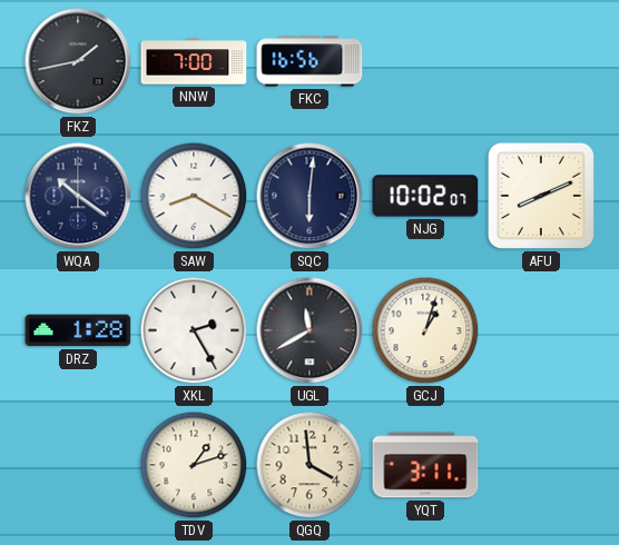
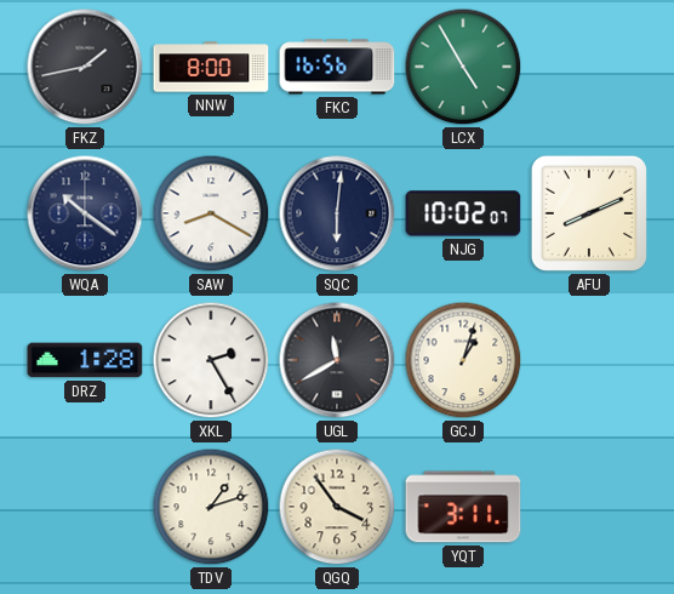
NNW: 7:00 -> 8:00 (211, 67)
LCX: none -> 4:55 (463, 67)
QGQ: 3:59 -> 3:54 (337, 507)
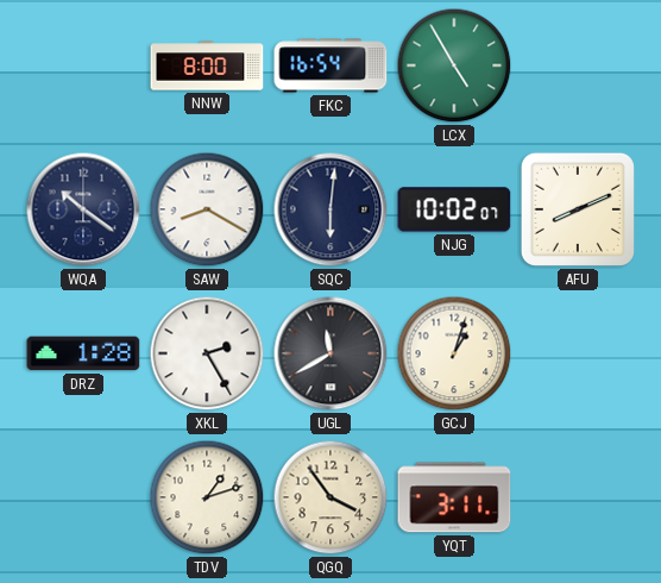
FKZ: 1:43 -> none (85, 67)
FKC: 16:56 -> 16:54 (330, 65)
